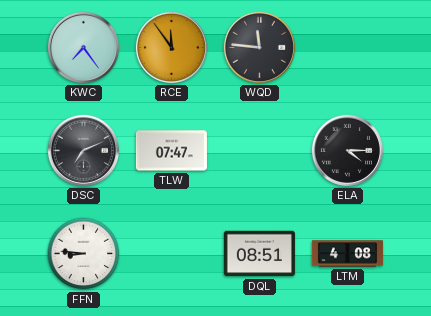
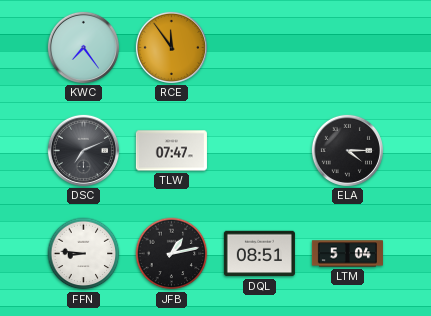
WQD: 11:46 -> none (259, 47)
JFB: none -> 1:13 (172, 254)
LTM: 4:08 -> 5:04 (347, 254)
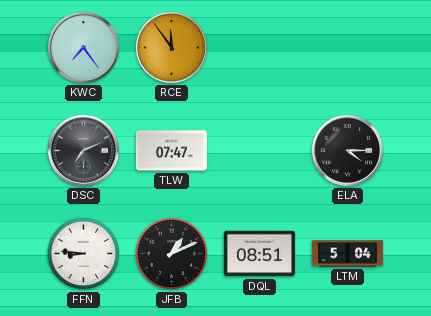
JFB: 1:13 -> 1:11 (172, 254)
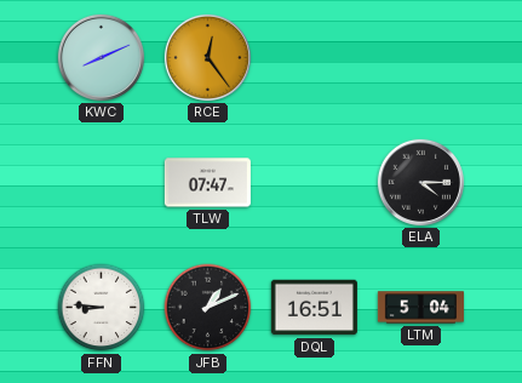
KWC: 7:24 -> 8:11 (101, 57)
RCE: 11:54 -> 12:24 (207, 57)
DSC: 7:11 -> none (83, 150)
DQL: 08:51 -> 16:51 (314, 308)
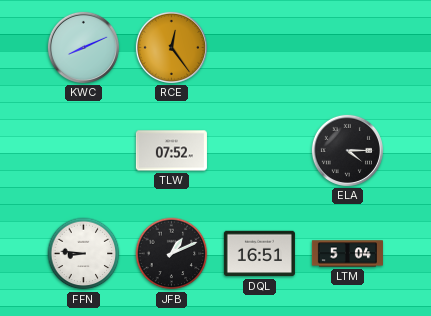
TLW: 07:47 -> 07:52 (171, 151)
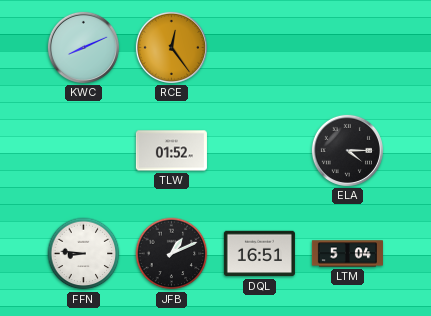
TLW: 07:52 -> 01:52 (171, 151)
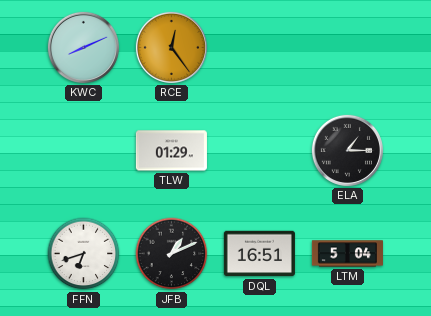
TLW: 01:52 -> 01:29 (171, 151)
ELA: 4:15 -> 1:15 (347, 150)
FFN: 8:46 -> 6:42 (84, 254)
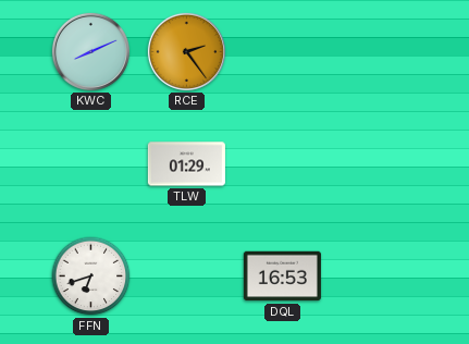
RCE: 12:24 -> 2:24 (186, 51)
ELA: 1:15 -> none (347, 150)
JFB: 1:11 -> none (172, 254)
DQL: 16:51 -> 16:53 (282, 277)
LTM: 5:04 -> none (347, 254)
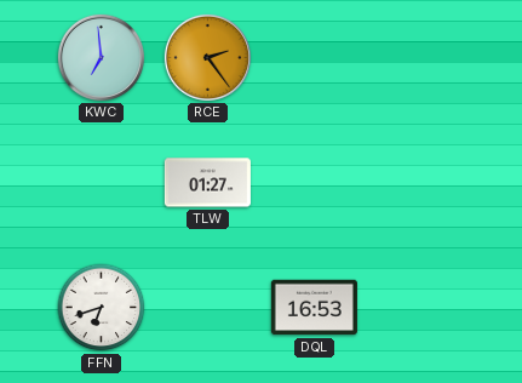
KWC: 8:11 -> 6:59 (101, 57)
TLW: 01:29 -> 01:27 (207, 183)
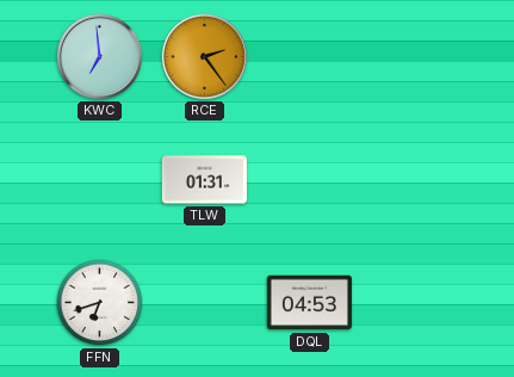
TLW: 01:27 -> 01:31 (204, 180)
DQL: 16:53 -> 04:53 (309, 303)
